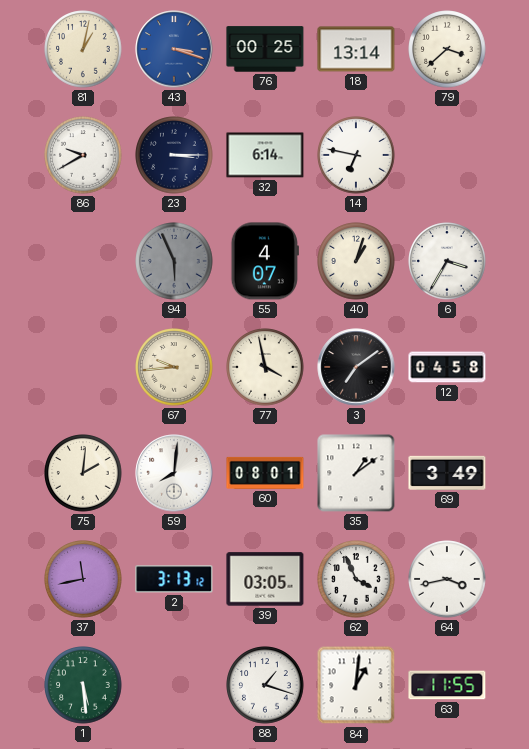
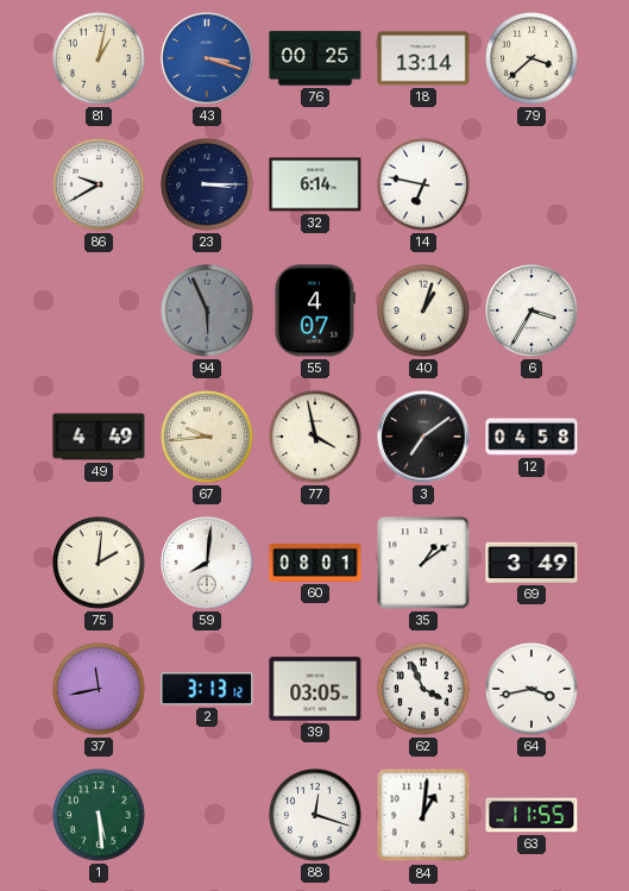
49: none -> 4:49 (99, 437)
88: 1:18 -> 12:18 (315, 815)
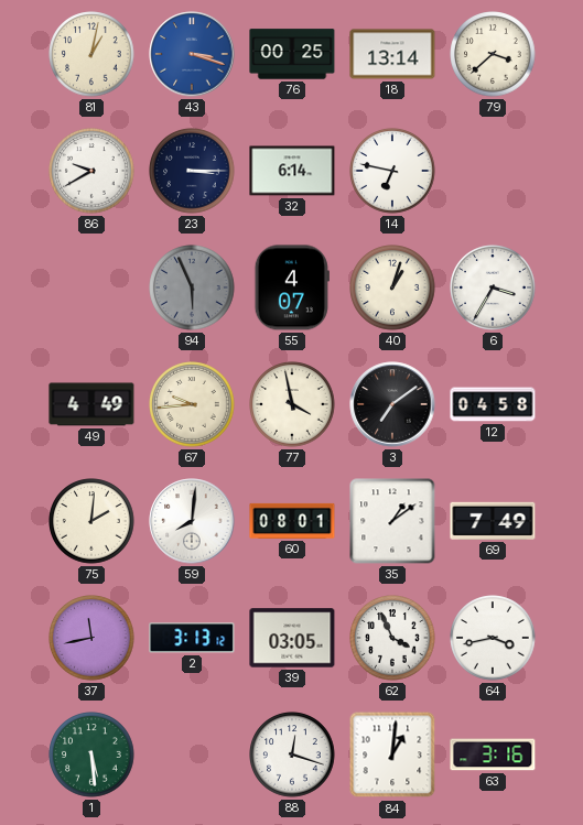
69: 3:49 -> 7:49 (493, 521)
63: 11:55 -> 3:16 (493, 755)
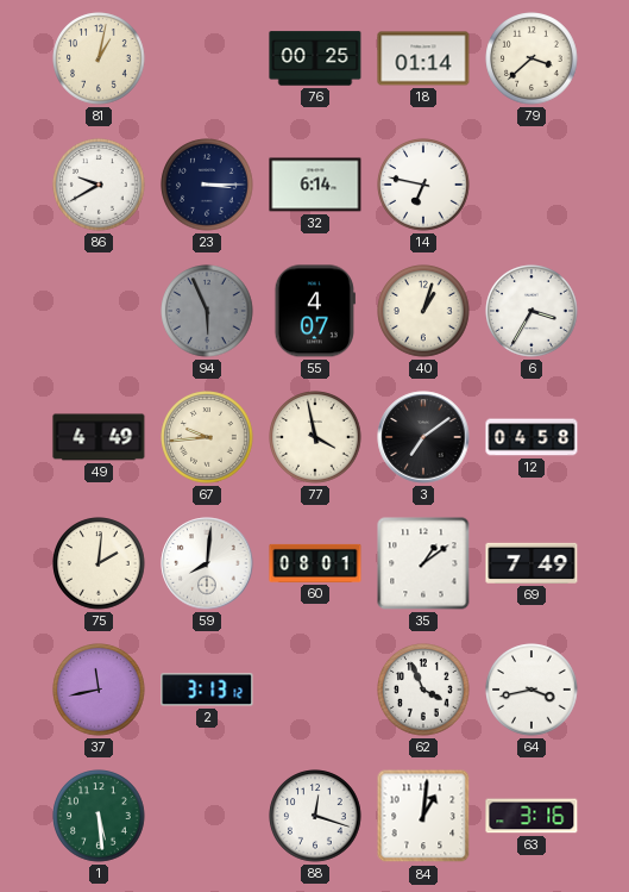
43: 3:18 -> none (192, 54)
18: 13:14 -> 01:14 (423, 58)
39: 03:05 -> none (292, 638)
